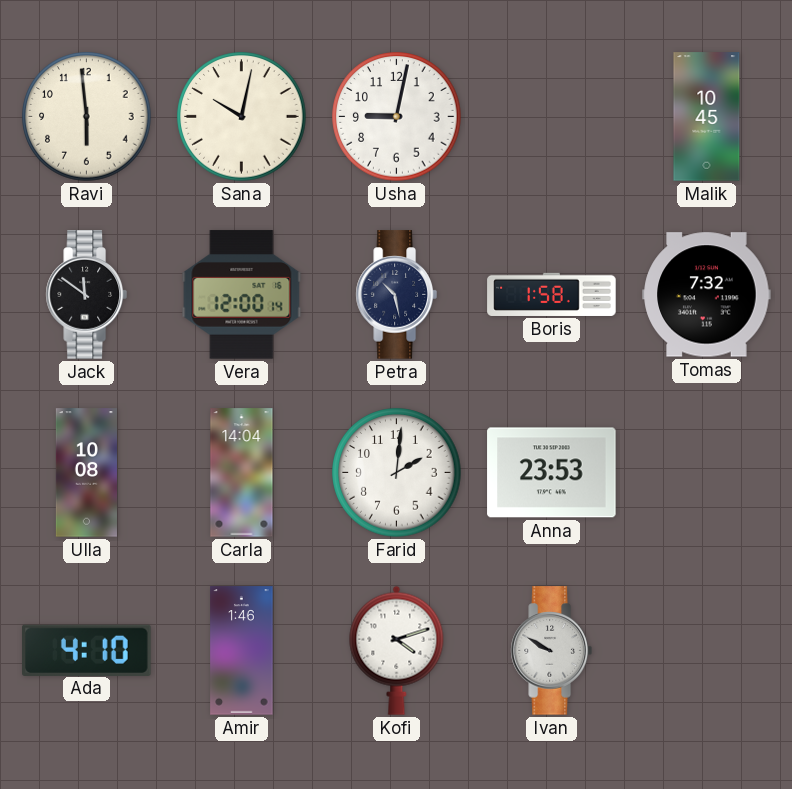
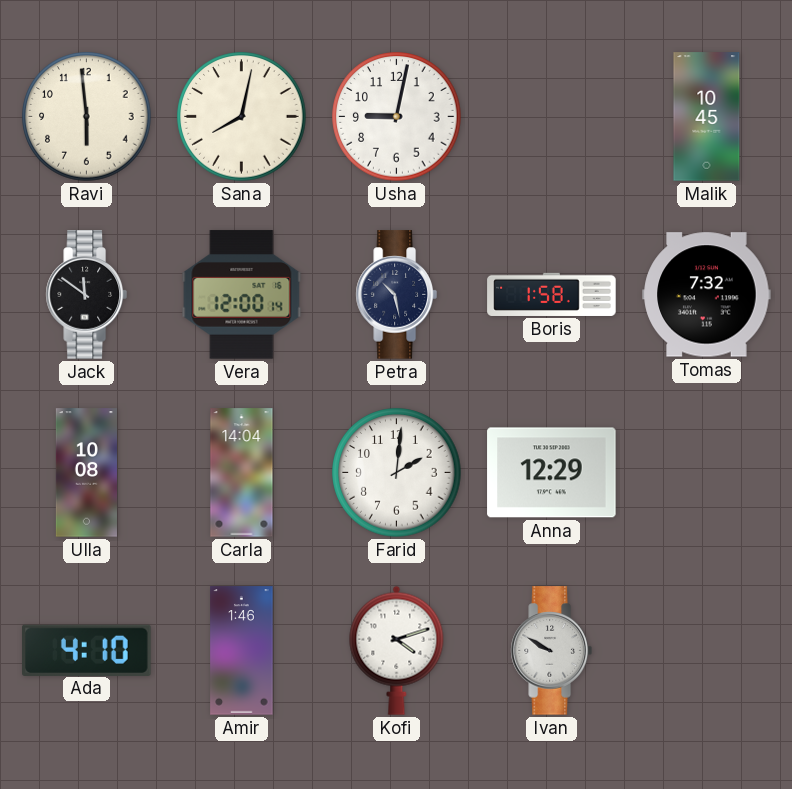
Sana: 10:02 -> 8:02 (242, 117)
Anna: 23:53 -> 12:29 (552, 473)
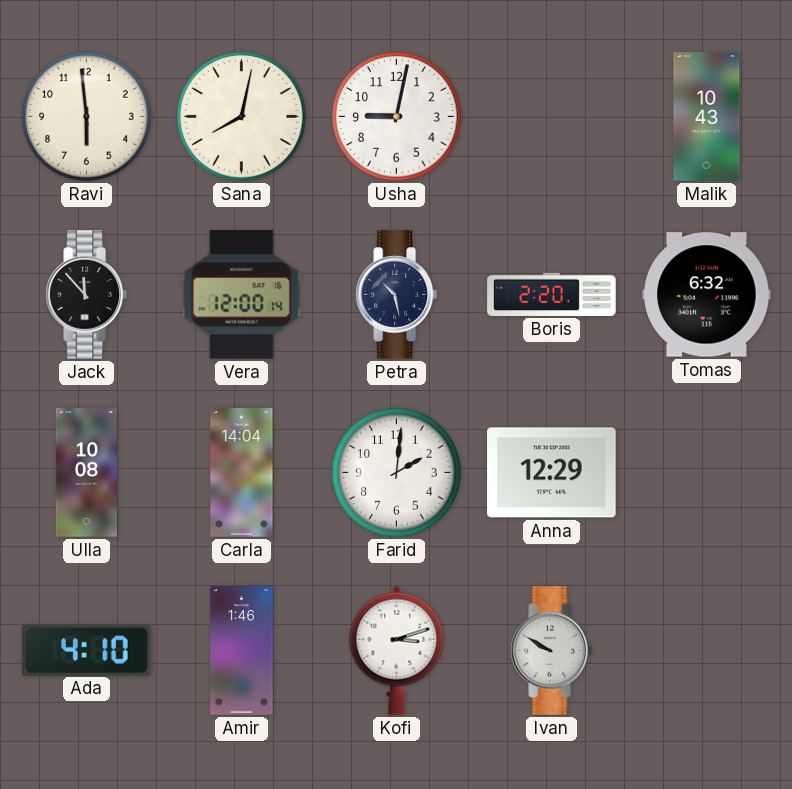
Malik: 10:45 -> 10:43 (707, 117)
Jack: 11:51 -> 11:53 (86, 295)
Boris: 1:58 -> 2:20 (552, 294)
Tomas: 7:32 -> 6:32 (707, 295)
Kofi: 4:12 -> 3:12 (397, 650)
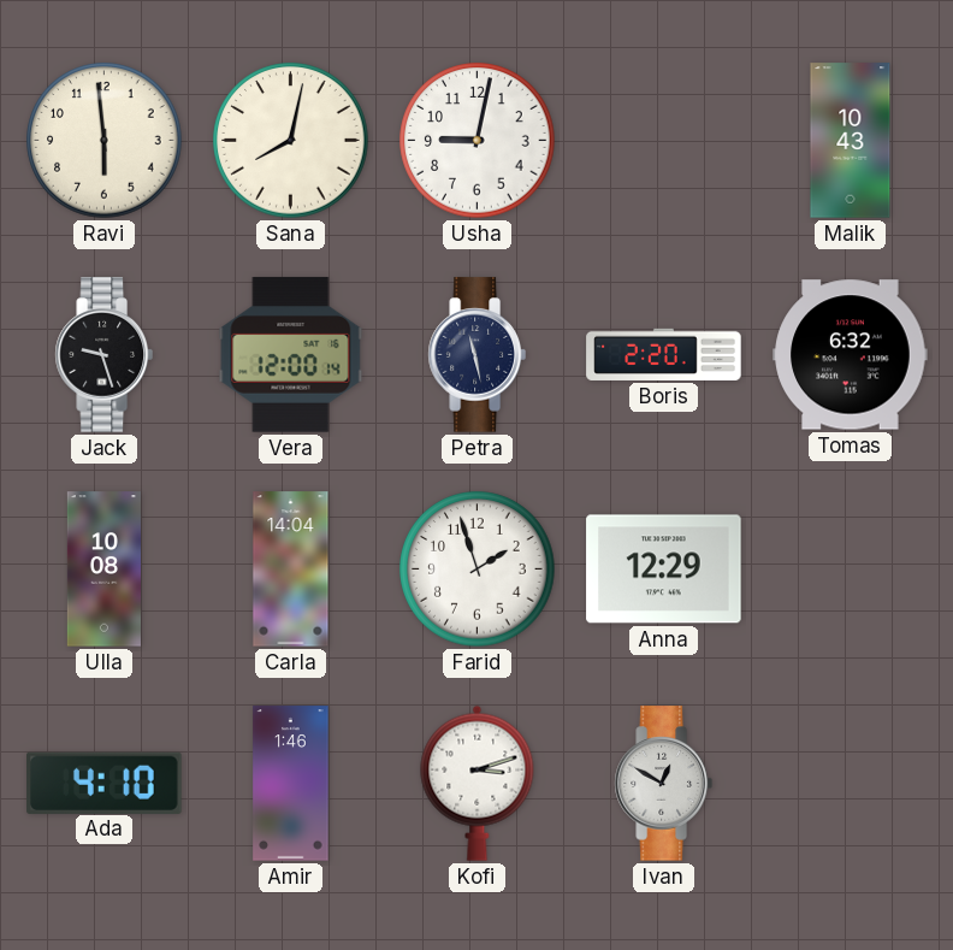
Jack: 11:53 -> 9:27 (103, 355)
Petra: 10:28 -> 11:28 (476, 355)
Farid: 2:01 -> 1:57 (478, 570)
Ivan: 9:50 -> 12:50 (663, 784)
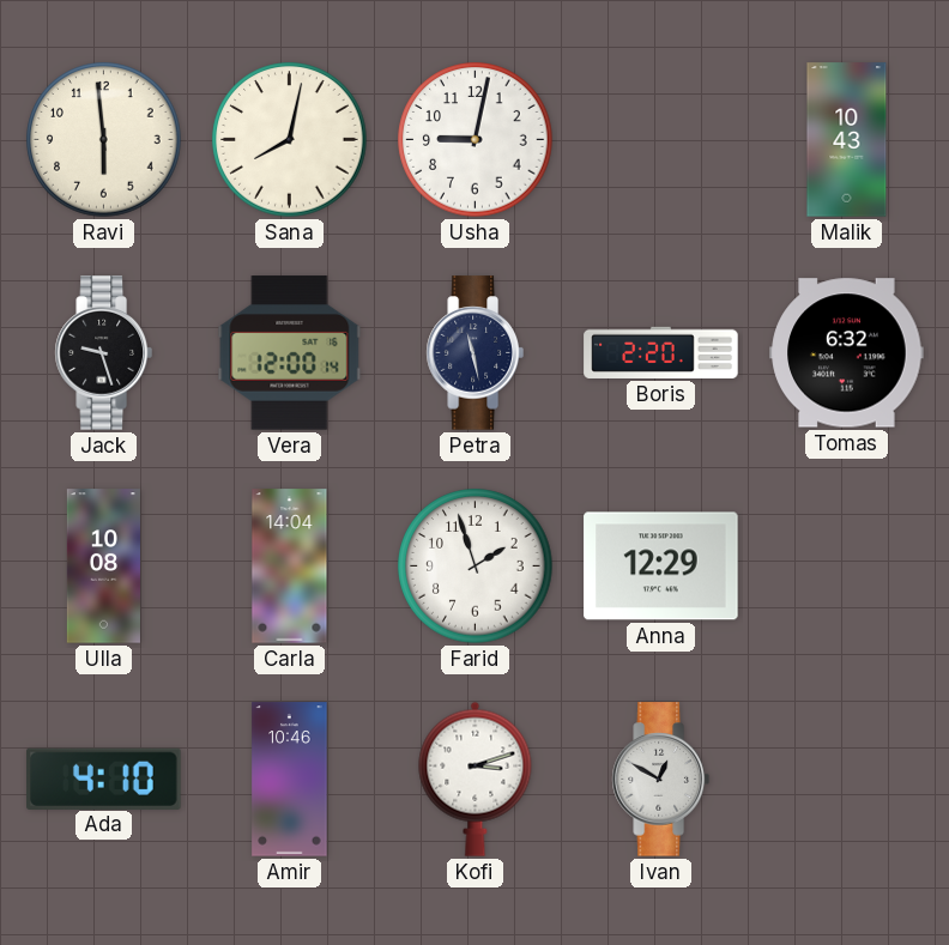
Amir: 1:46 -> 10:46 (290, 780)
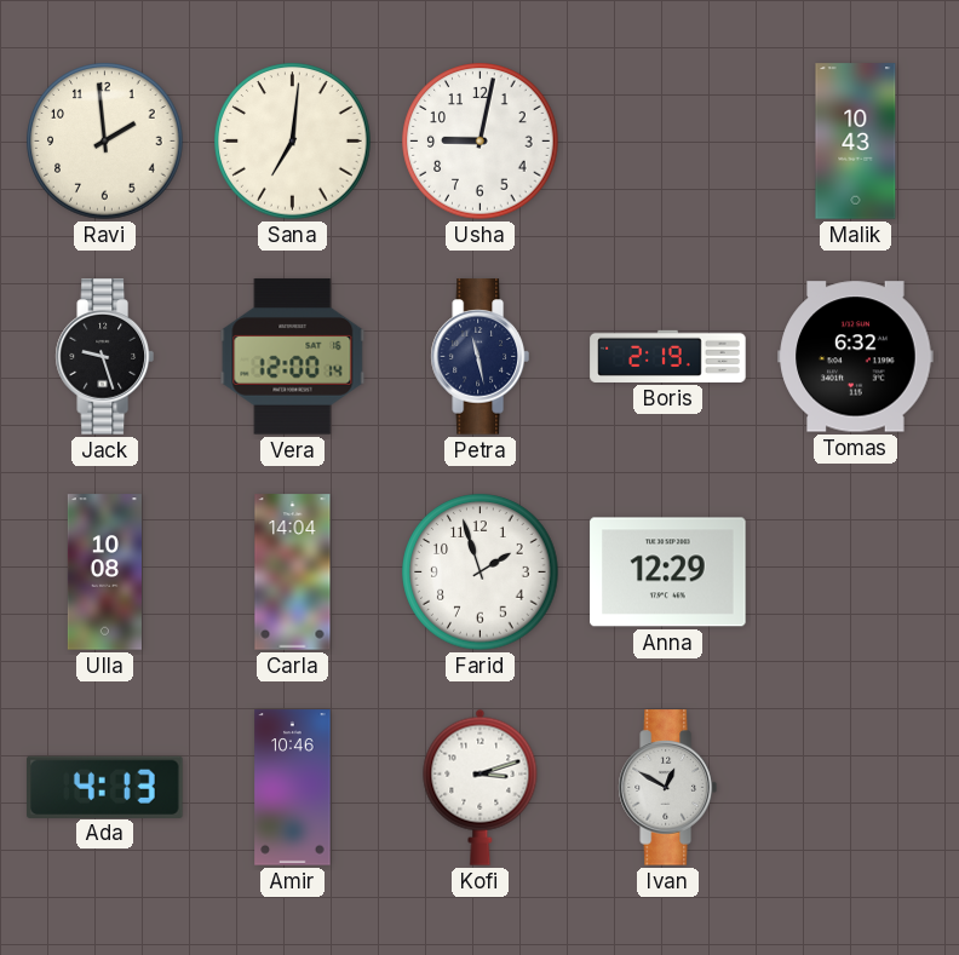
Ravi: 5:59 -> 1:59 (105, 142)
Sana: 8:02 -> 7:01 (293, 142)
Boris: 2:20 -> 2:19 (668, 356)
Ada: 4:10 -> 4:13 (105, 787)
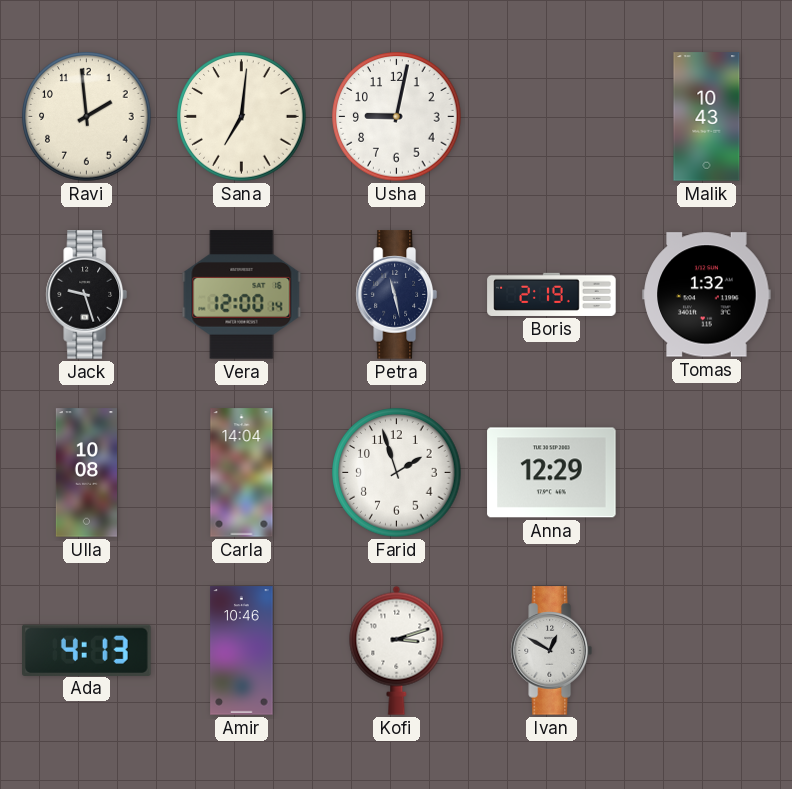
Tomas: 6:32 -> 1:32 (707, 295)
